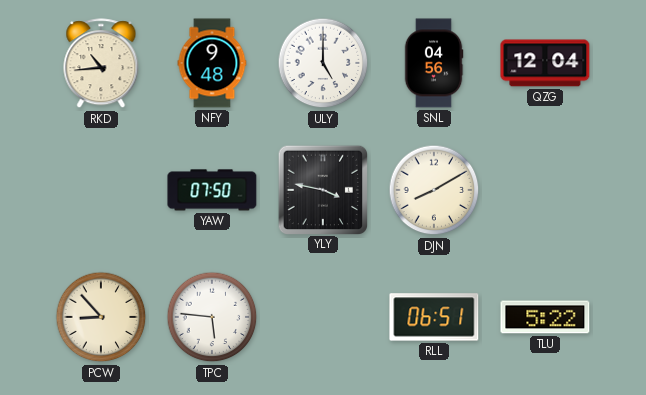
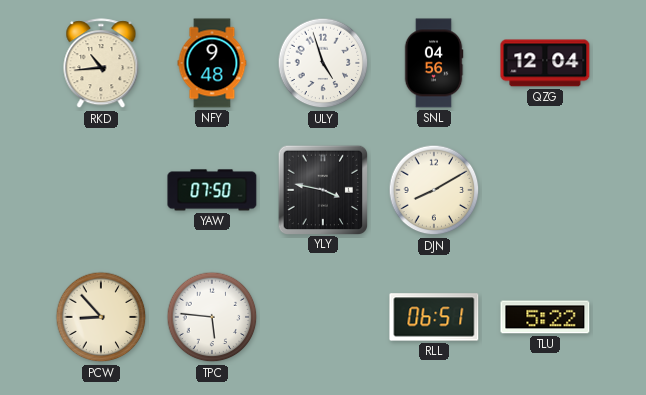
ULY: 5:00 -> 4:57 (323, 63)
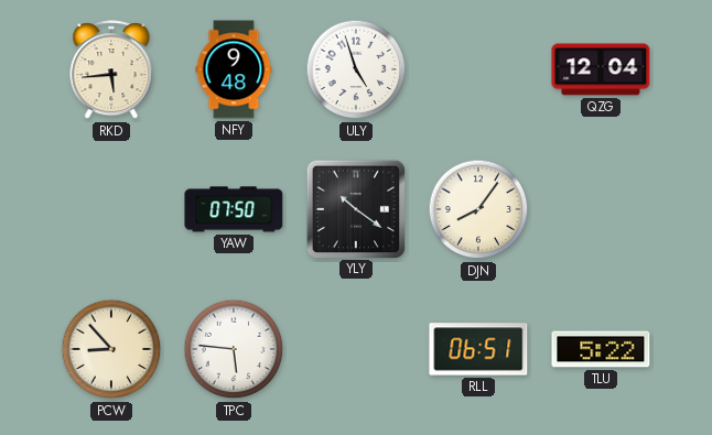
RKD: 10:44 -> 5:44 (111, 70)
SNL: 04:56 -> none (434, 63)
YLY: 3:47 -> 10:21 (355, 208)
DJN: 8:10 -> 8:06 (478, 209)
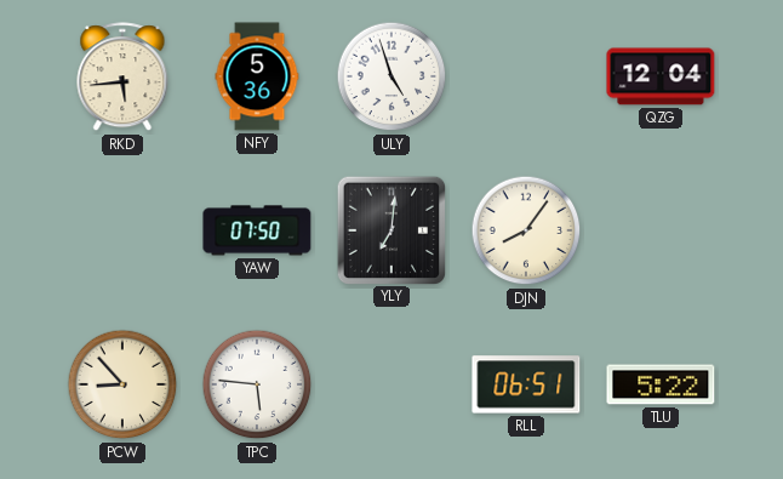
NFY: 9:48 -> 5:36 (257, 76)
YLY: 10:21 -> 7:01 (390, 229)
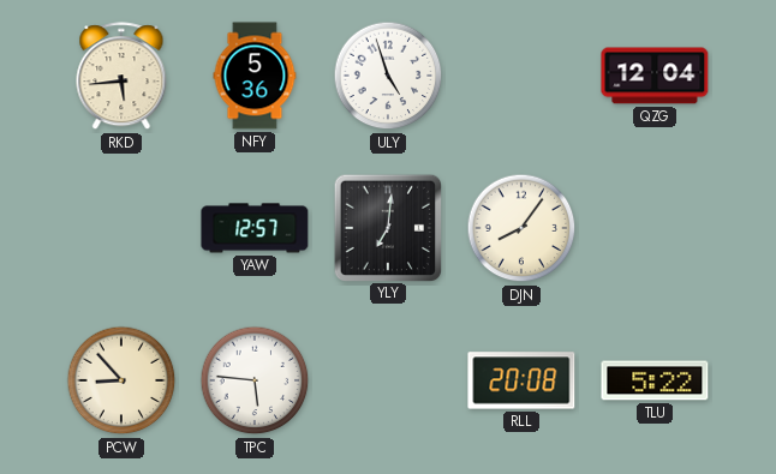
YAW: 07:50 -> 12:57 (255, 228)
RLL: 06:51 -> 20:08 (521, 380)
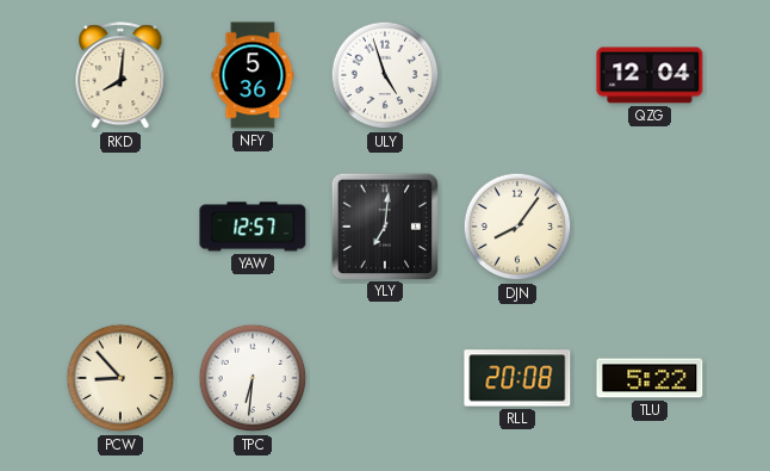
RKD: 5:44 -> 8:01 (120, 76)
TPC: 5:46 -> 6:31 (253, 378)
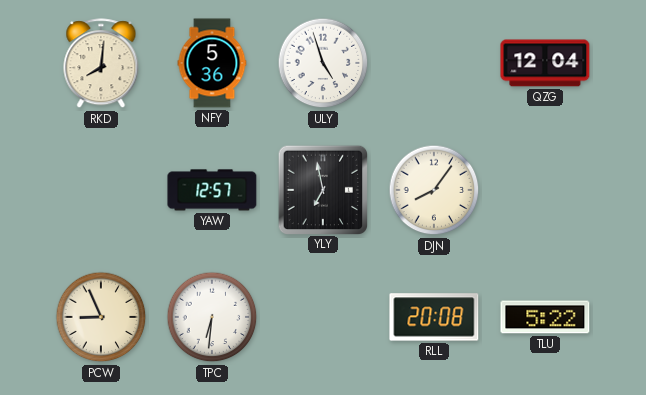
YLY: 7:01 -> 6:58 (322, 189)
PCW: 8:53 -> 8:56 (101, 317)
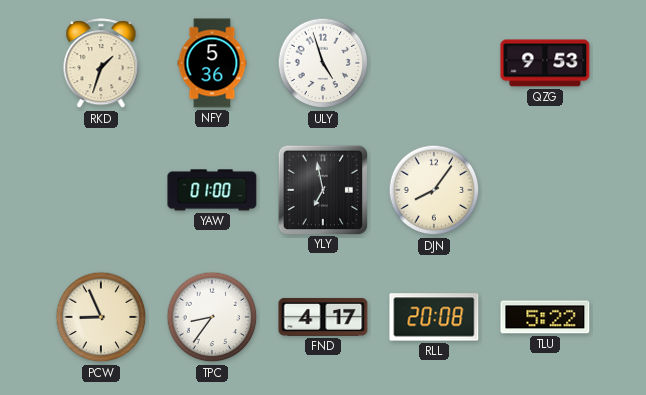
RKD: 8:01 -> 1:33 (101, 64)
QZG: 12:04 -> 9:53 (545, 63)
YAW: 12:57 -> 01:00 (212, 190)
TPC: 6:31 -> 8:36 (212, 317)
FND: none -> 4:17 (323, 317)
